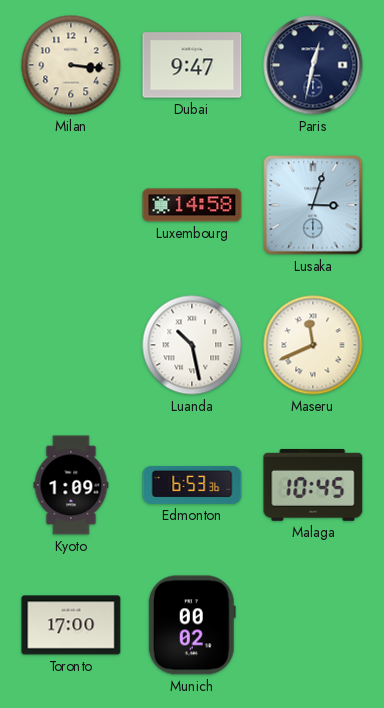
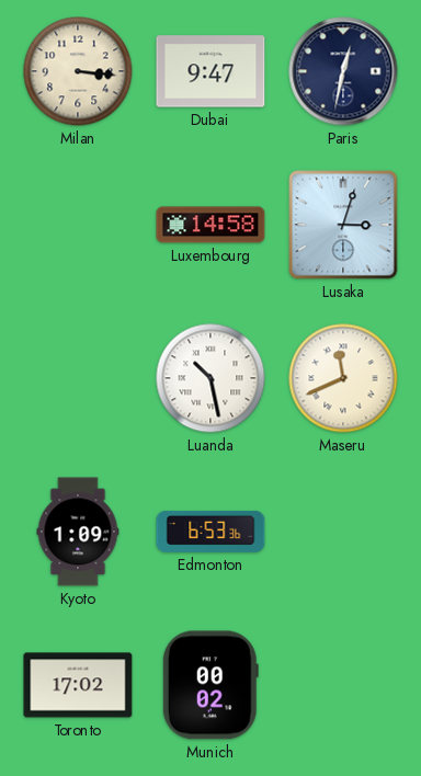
Malaga: 10:45 -> none (313, 485)
Toronto: 17:00 -> 17:02 (78, 685)
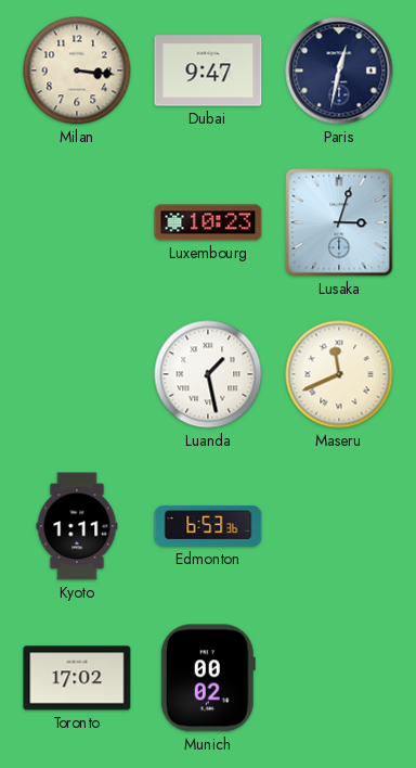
Luxembourg: 14:58 -> 10:23 (208, 222)
Luanda: 10:28 -> 1:28 (208, 374)
Kyoto: 1:09 -> 1:11 (77, 526)
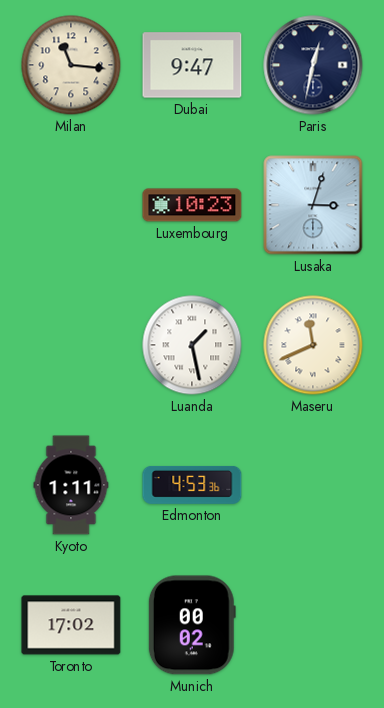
Milan: 3:16 -> 11:16 (71, 65)
Edmonton: 6:53 -> 4:53 (192, 485)
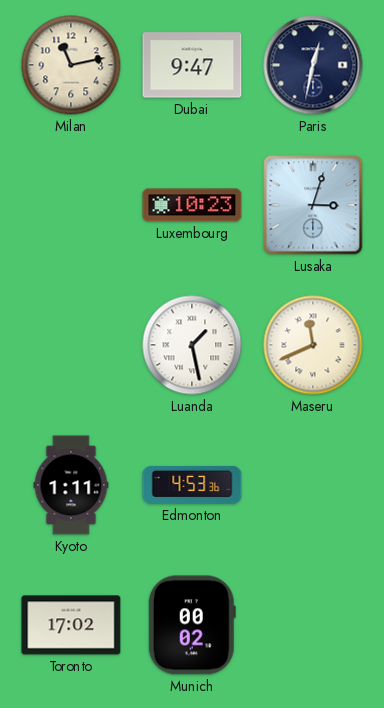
Milan: 11:16 -> 11:13 (71, 65)
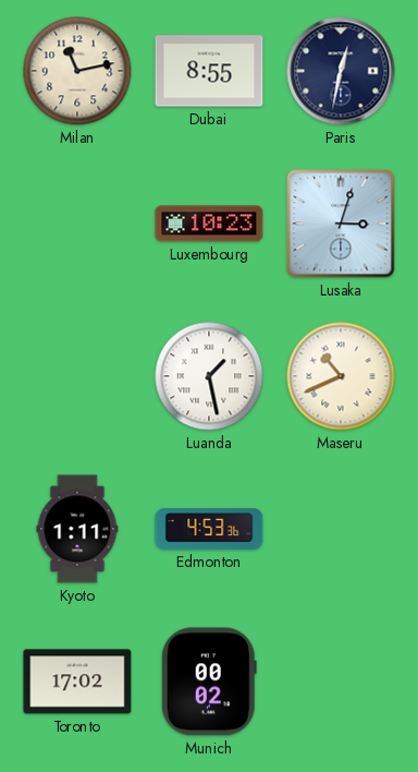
Dubai: 9:47 -> 8:55 (209, 71)
Maseru: 11:41 -> 10:41 (341, 376)
